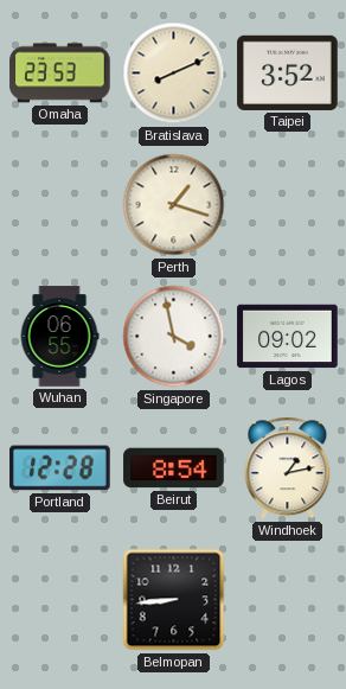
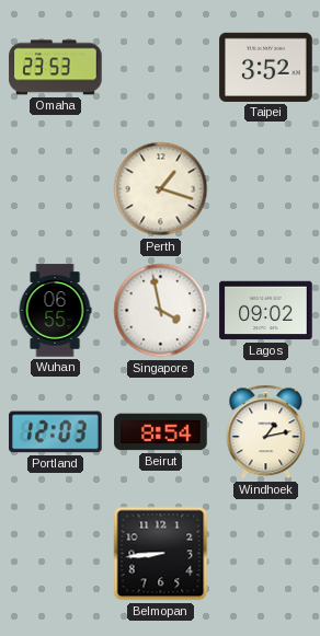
Bratislava: 8:11 -> none (174, 74)
Portland: 12:28 -> 12:03 (56, 432)
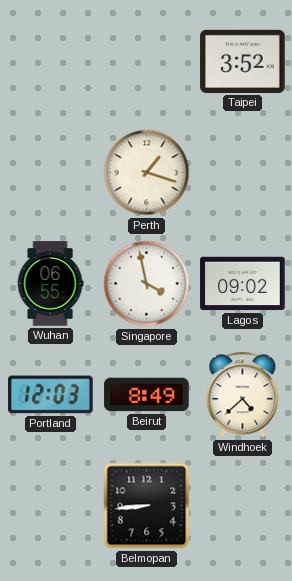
Omaha: 23:53 -> none (56, 68)
Beirut: 8:54 -> 8:49 (147, 395)
Windhoek: 1:13 -> 4:38 (243, 395)
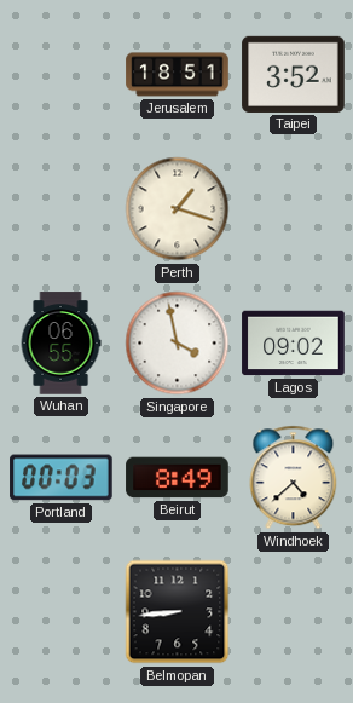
Jerusalem: none -> 18:51 (178, 75)
Portland: 12:03 -> 00:03 (62, 478)
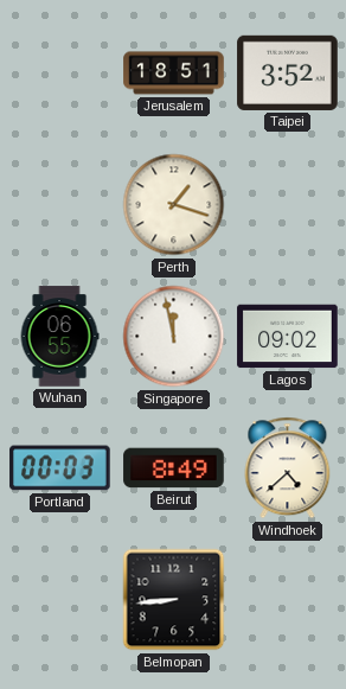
Singapore: 3:58 -> 11:58 (174, 337)
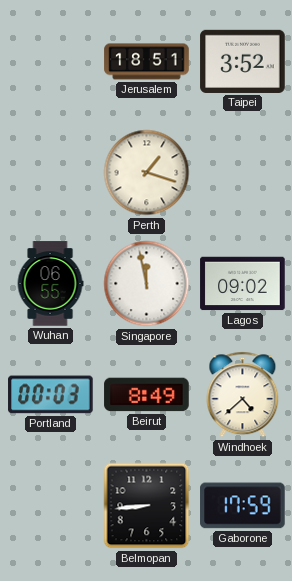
Gaborone: none -> 17:59 (243, 506)
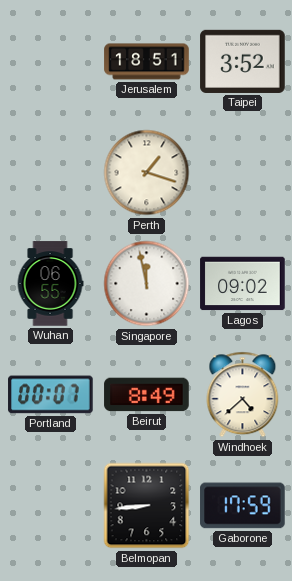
Portland: 00:03 -> 00:07 (51, 395)
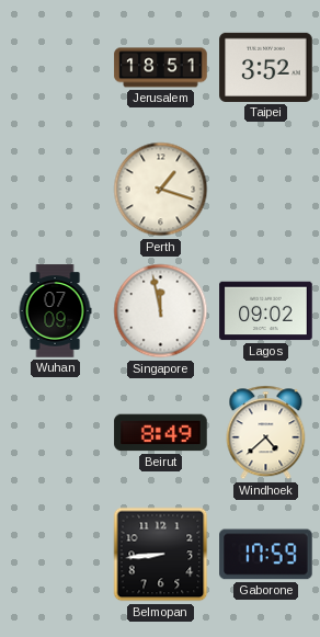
Wuhan: 06:55 -> 07:09 (55, 311)
Portland: 00:07 -> none (51, 395)
